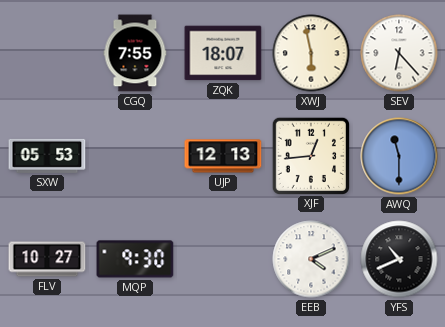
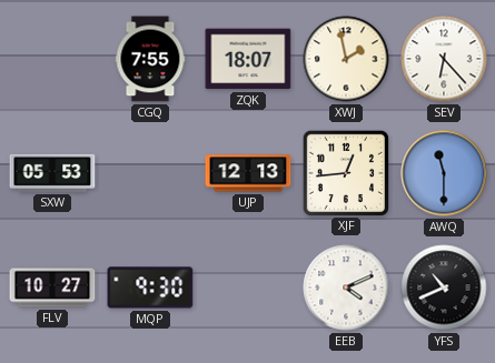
XWJ: 5:58 -> 1:58 (346, 59)
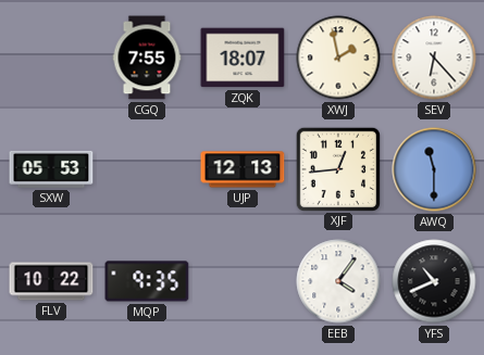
FLV: 10:27 -> 10:22 (51, 281)
MQP: 9:30 -> 9:35 (147, 281)
EEB: 4:11 -> 4:06 (338, 281)
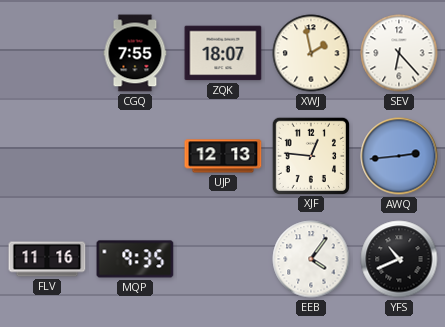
SXW: 05:53 -> none (51, 169)
XJF: 12:44 -> 12:46 (310, 155)
AWQ: 11:30 -> 2:44 (399, 156)
FLV: 10:22 -> 11:16 (47, 259)
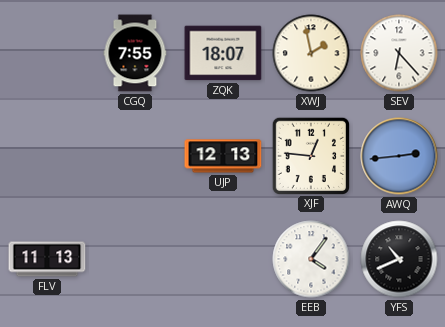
FLV: 11:16 -> 11:13 (47, 259)
MQP: 9:35 -> none (135, 259)
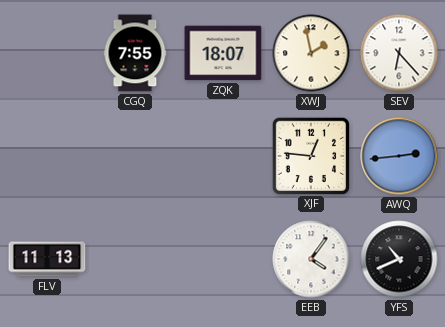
UJP: 12:13 -> none (223, 156)
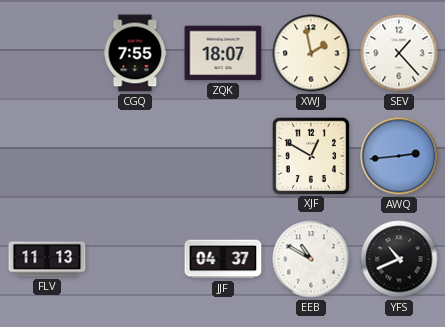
SEV: 6:23 -> 1:23 (399, 53)
XJF: 12:46 -> 12:50 (310, 155)
JJF: none -> 04:37 (223, 259)
EEB: 4:06 -> 10:50 (311, 259)
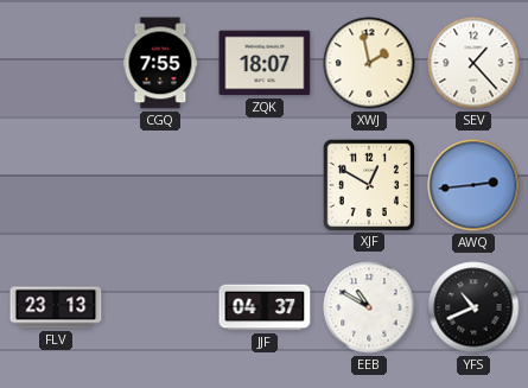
FLV: 11:13 -> 23:13 (56, 307)
